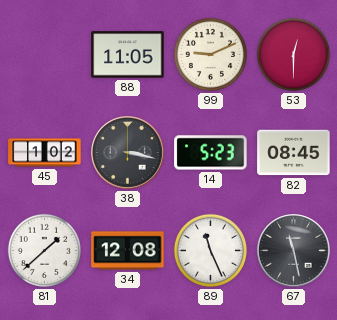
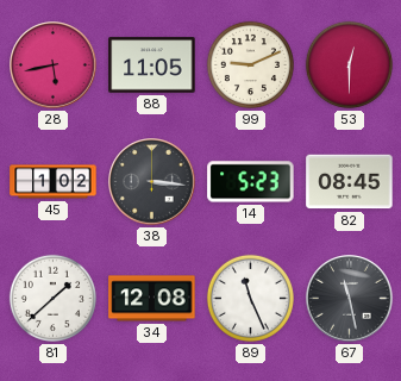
28: none -> 5:43 (54, 65)
38: 3:17 -> 3:16 (152, 182)
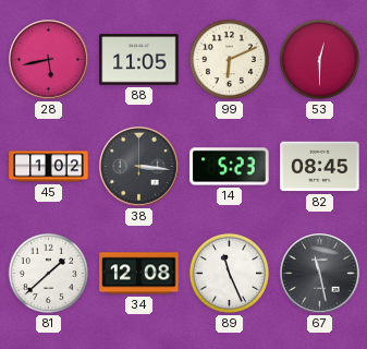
99: 9:11 -> 6:11 (229, 59)
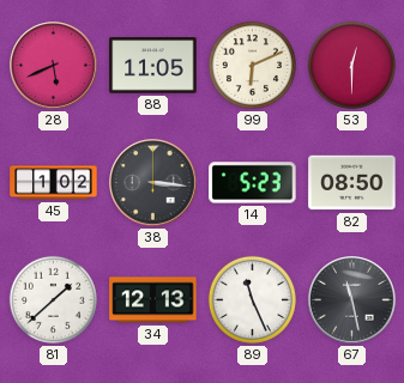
28: 5:43 -> 5:41 (54, 66)
82: 08:45 -> 08:50 (352, 183)
34: 12:08 -> 12:13 (153, 300)
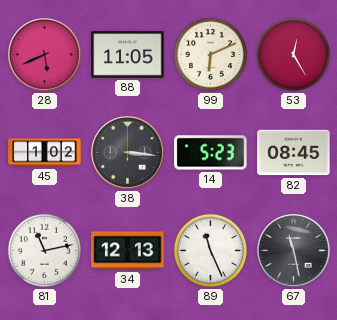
53: 12:30 -> 12:25 (293, 54)
82: 08:50 -> 08:45 (294, 153)
81: 1:38 -> 11:13 (44, 250)
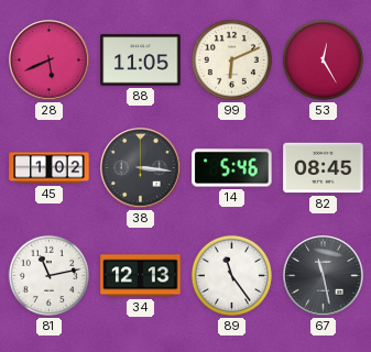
14: 5:23 -> 5:46 (232, 168)
89: 11:26 -> 11:24 (231, 275)
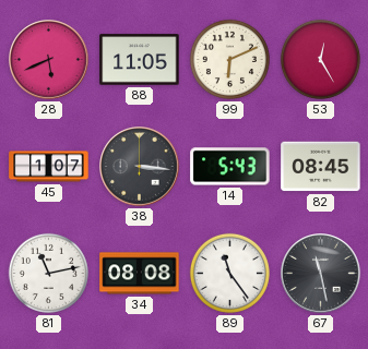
45: 1:02 -> 1:07 (49, 167)
14: 5:46 -> 5:43 (230, 167)
34: 12:13 -> 08:08 (140, 274)
